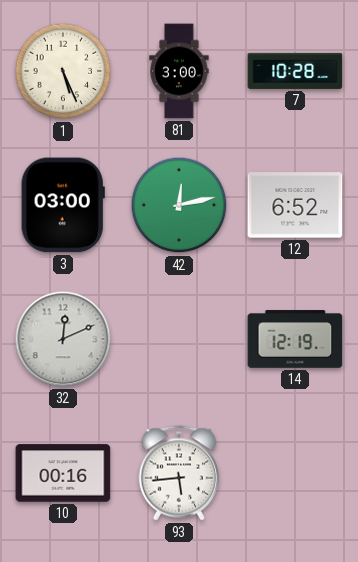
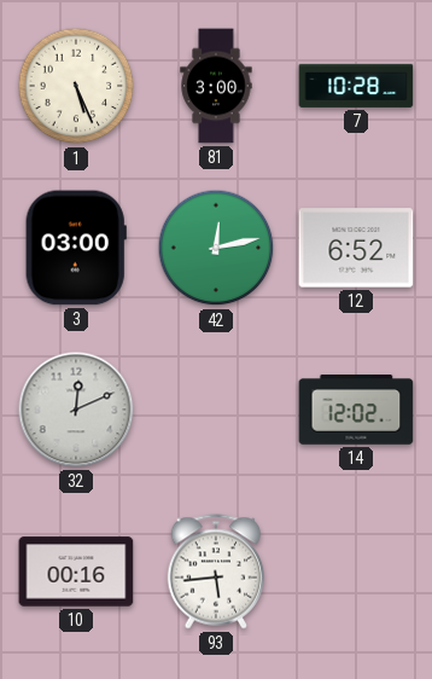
14: 12:19 -> 12:02 (356, 410)
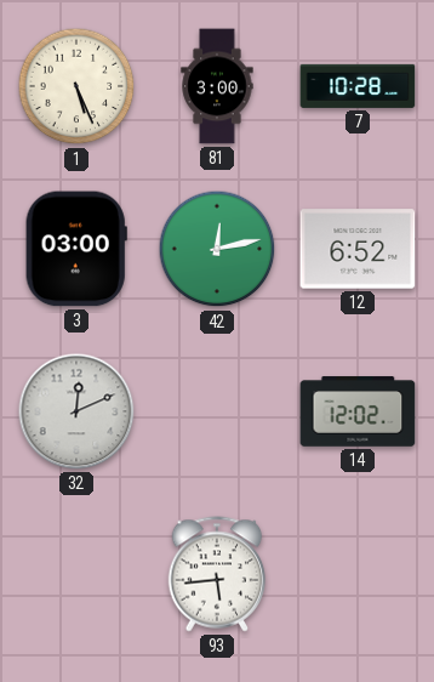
10: 00:16 -> none (76, 571)
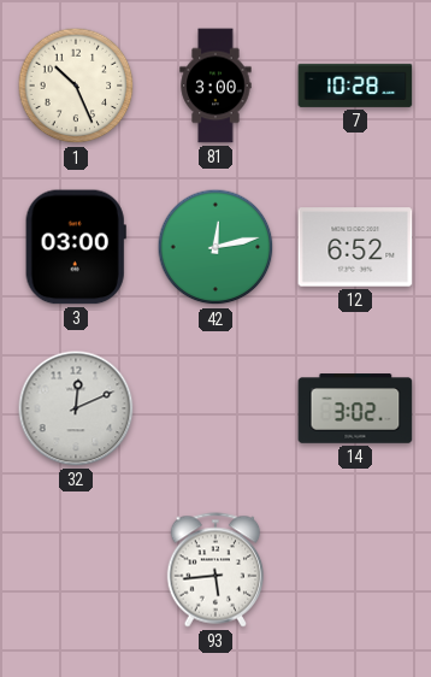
1: 5:26 -> 10:26 (76, 86)
14: 12:02 -> 3:02 (355, 408)
